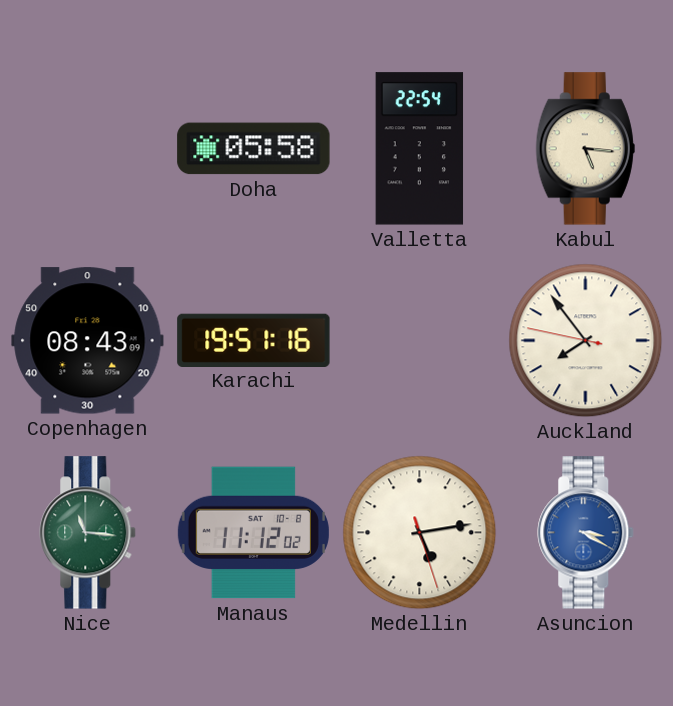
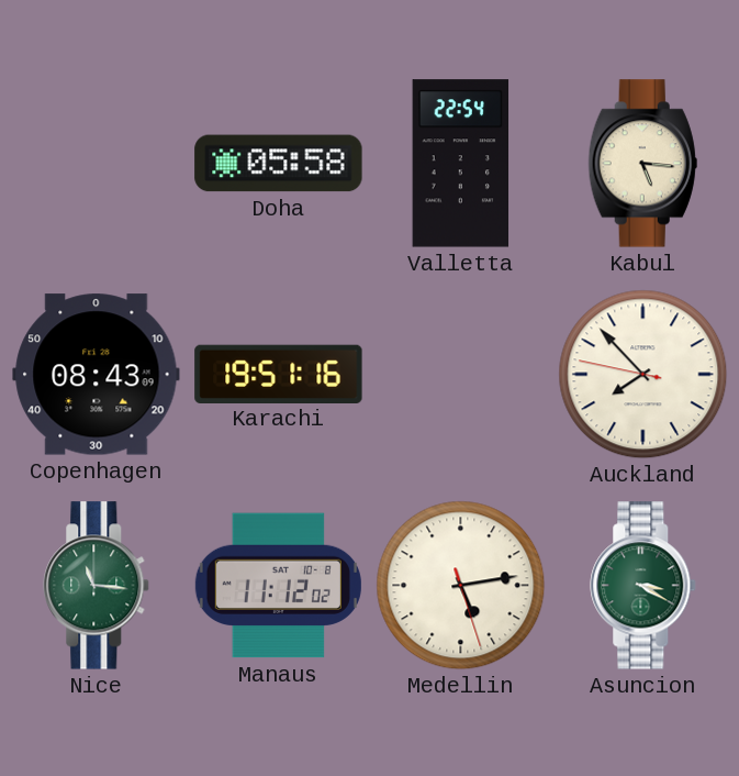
Auckland: 7:53 -> 7:52 (643, 375)
Asuncion dial: blue -> green (643, 586)
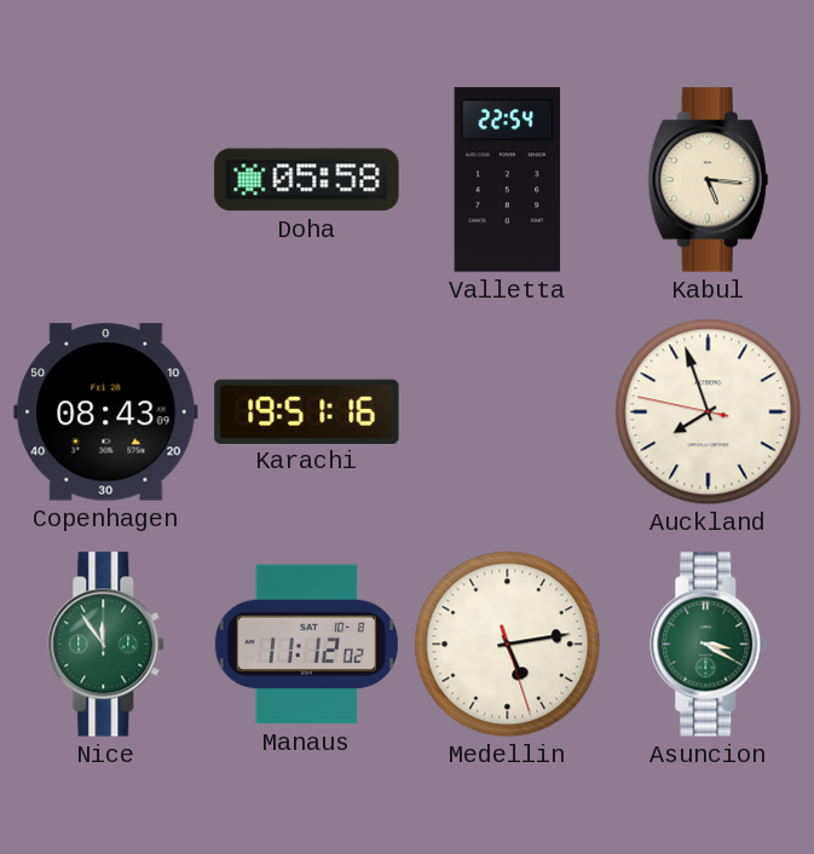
Auckland: 7:52 -> 7:56 (709, 412)
Nice: 11:16 -> 11:54 (106, 645)
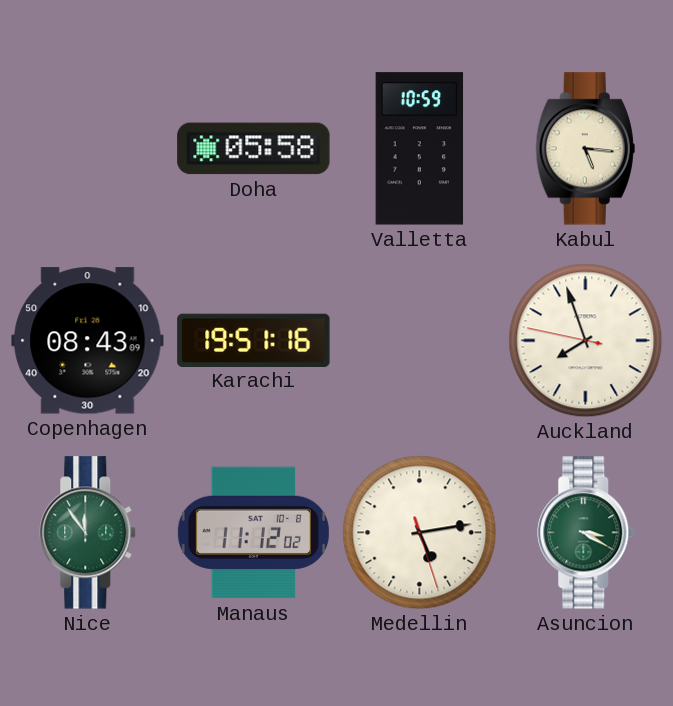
Valletta: 22:54 -> 10:59 (420, 149)
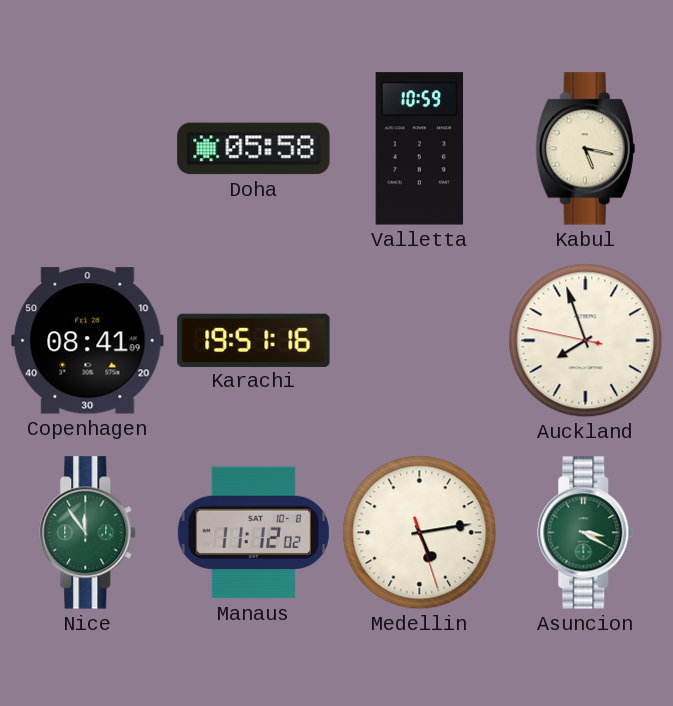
Kabul: 5:16 -> 5:17 (585, 149)
Copenhagen: 08:43 -> 08:41 (88, 341)
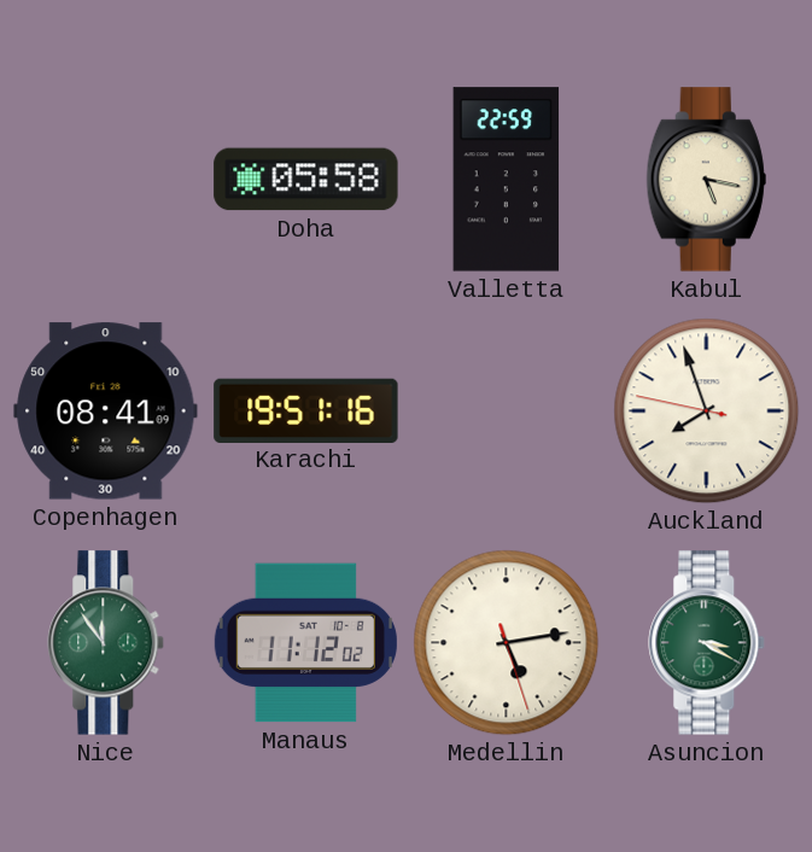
Valletta: 10:59 -> 22:59 (507, 180)
